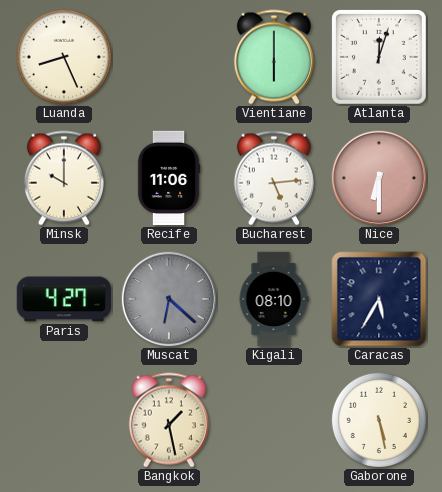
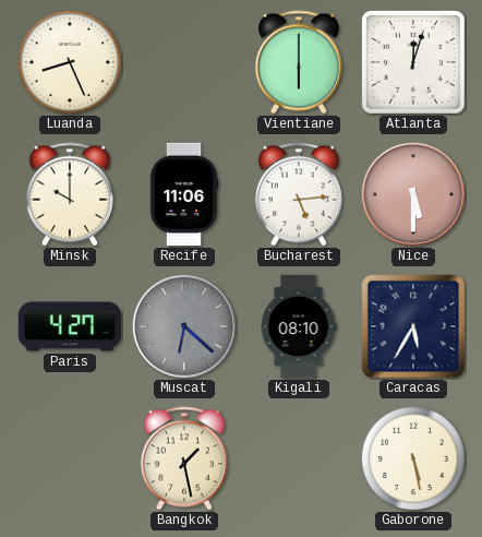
Nice: 6:30 -> 5:30 (413, 194)
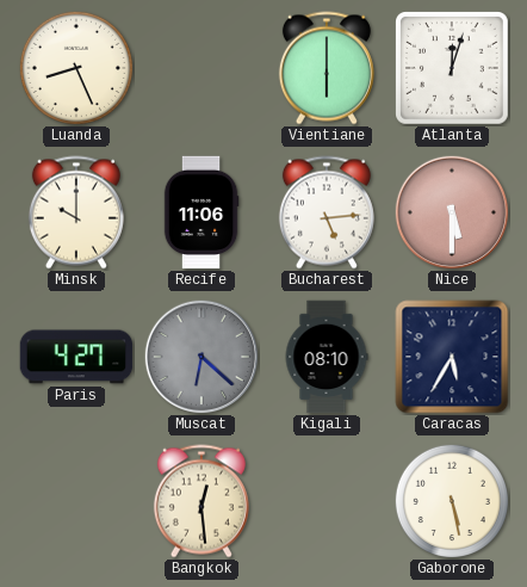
Bangkok: 1:28 -> 12:29 (201, 501)
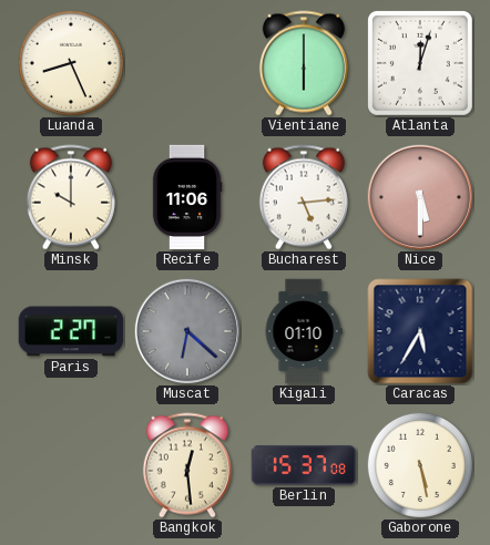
Paris: 4:27 -> 2:27 (71, 331)
Kigali: 08:10 -> 01:10 (304, 331)
Berlin: none -> 15:37 (304, 465)
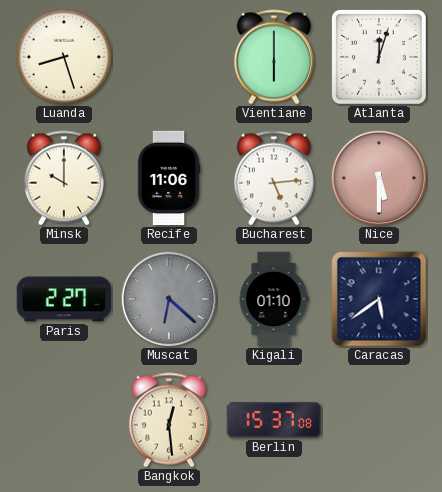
Luanda: 8:26 -> 8:27 (64, 57)
Caracas: 5:35 -> 5:39 (379, 299)
Gaborone: 5:28 -> none (420, 465)
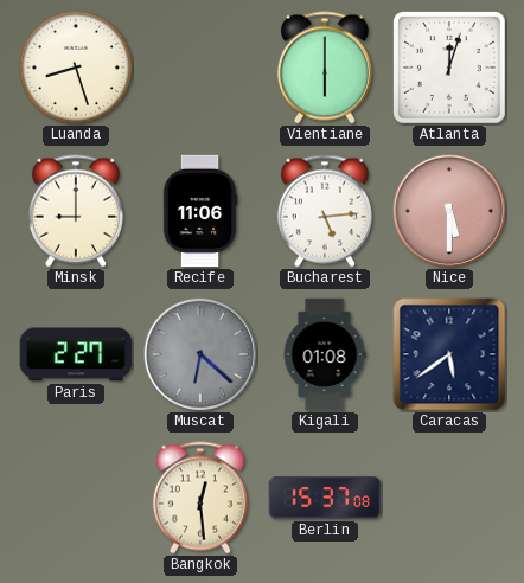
Minsk: 10:00 -> 9:00 (76, 211)
Kigali: 01:10 -> 01:08 (325, 354)
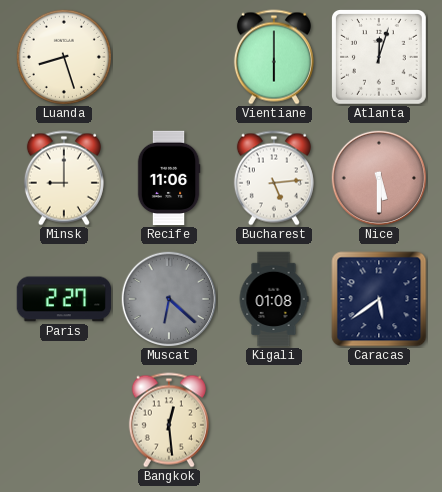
Berlin: 15:37 -> none (325, 498)
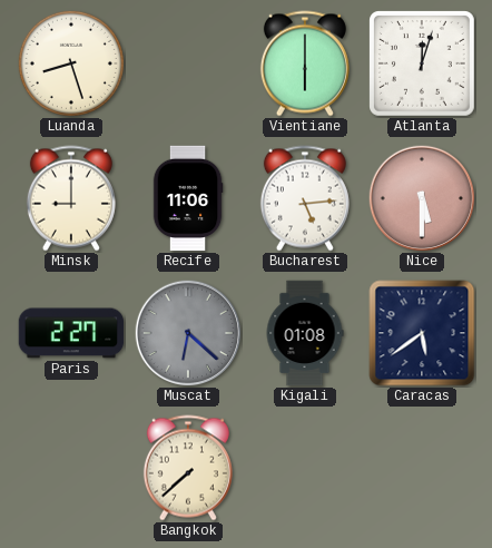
Bangkok: 12:29 -> 7:38 (188, 468)
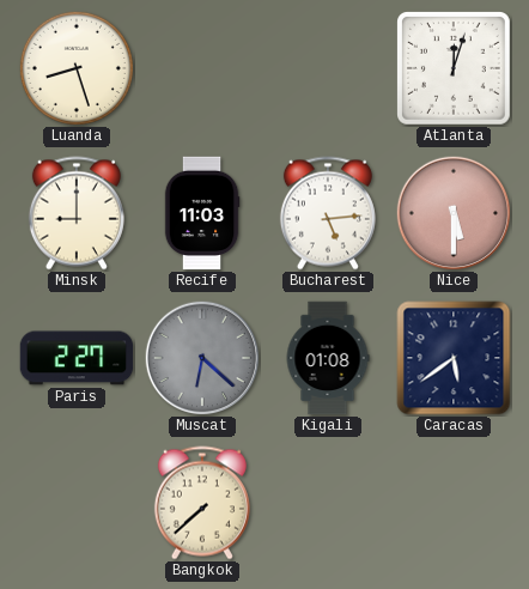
Vientiane: 6:00 -> none (305, 63)
Recife: 11:06 -> 11:03 (202, 213)
